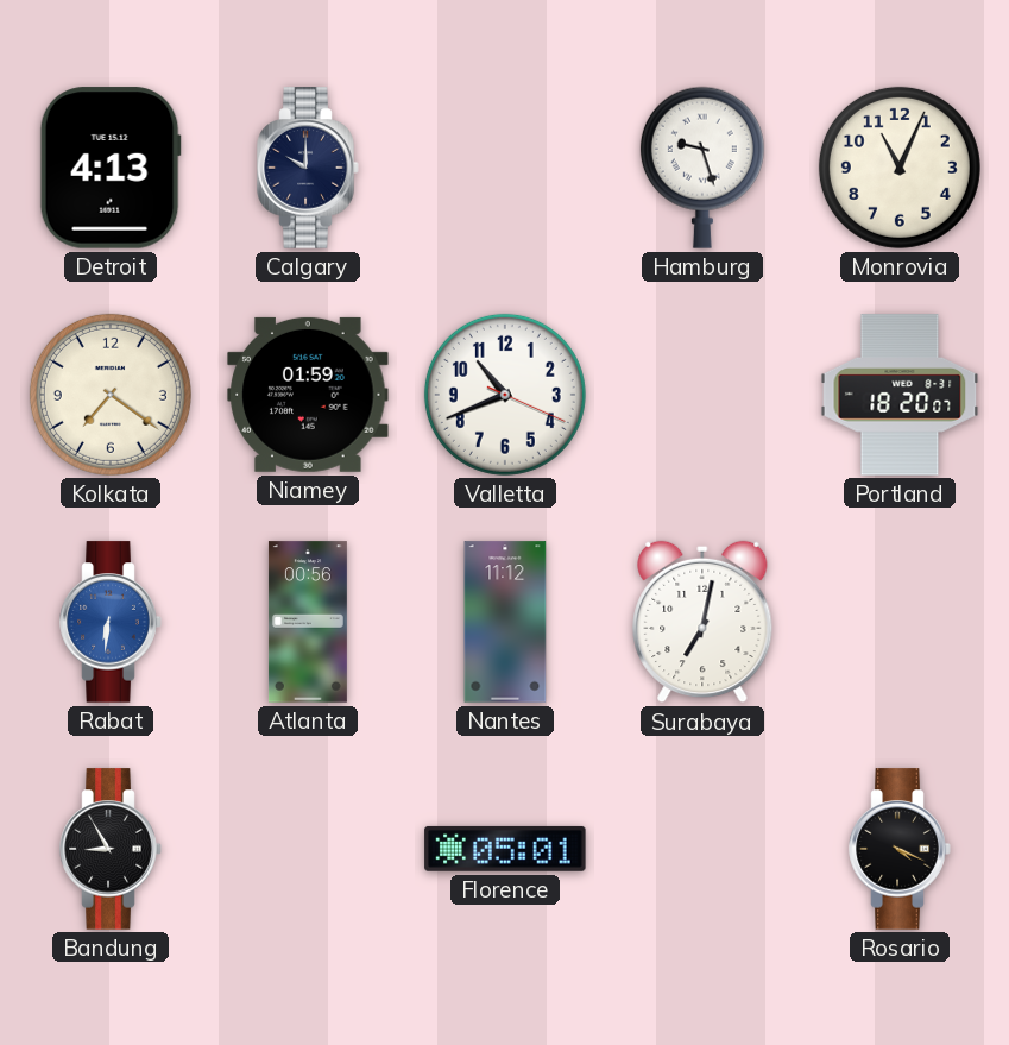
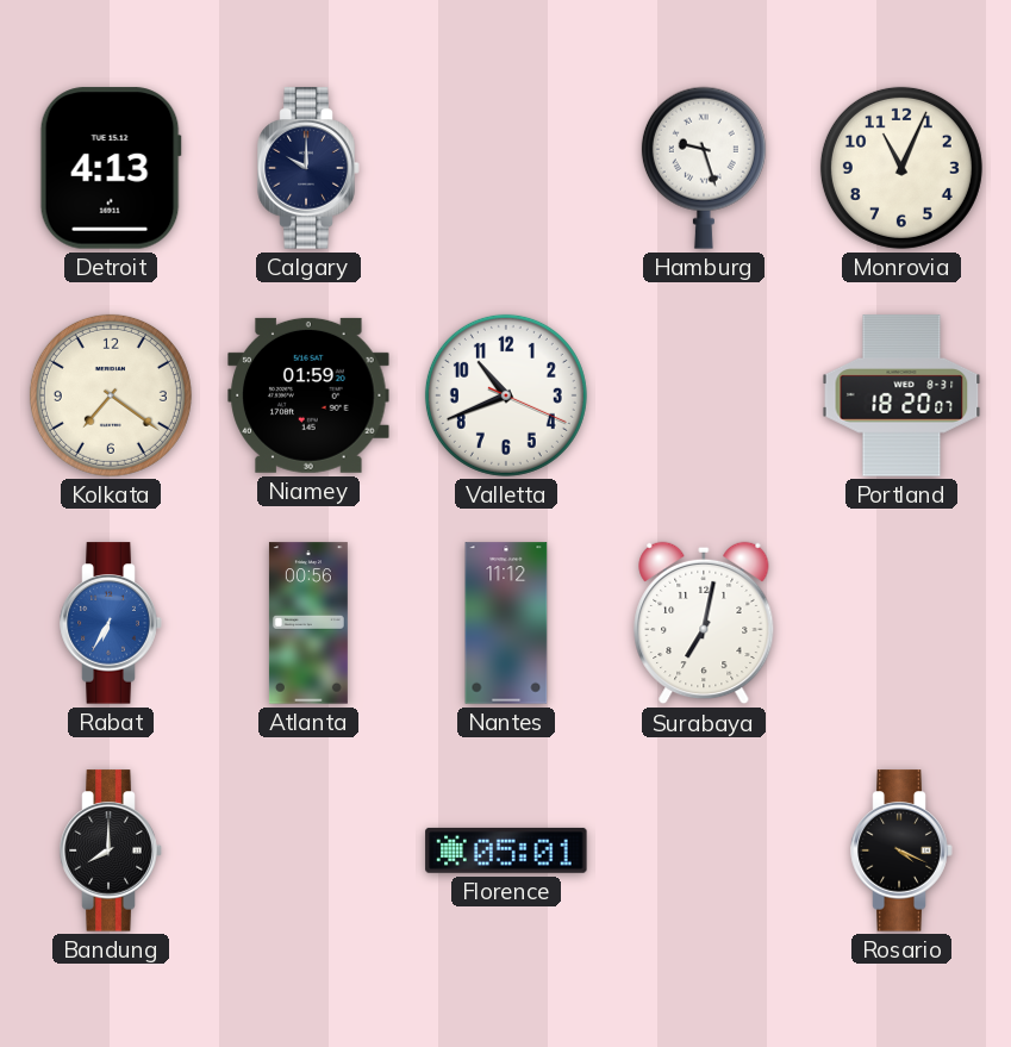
Rabat: 6:31 -> 6:35 (111, 623)
Bandung: 8:55 -> 8:00 (111, 850)
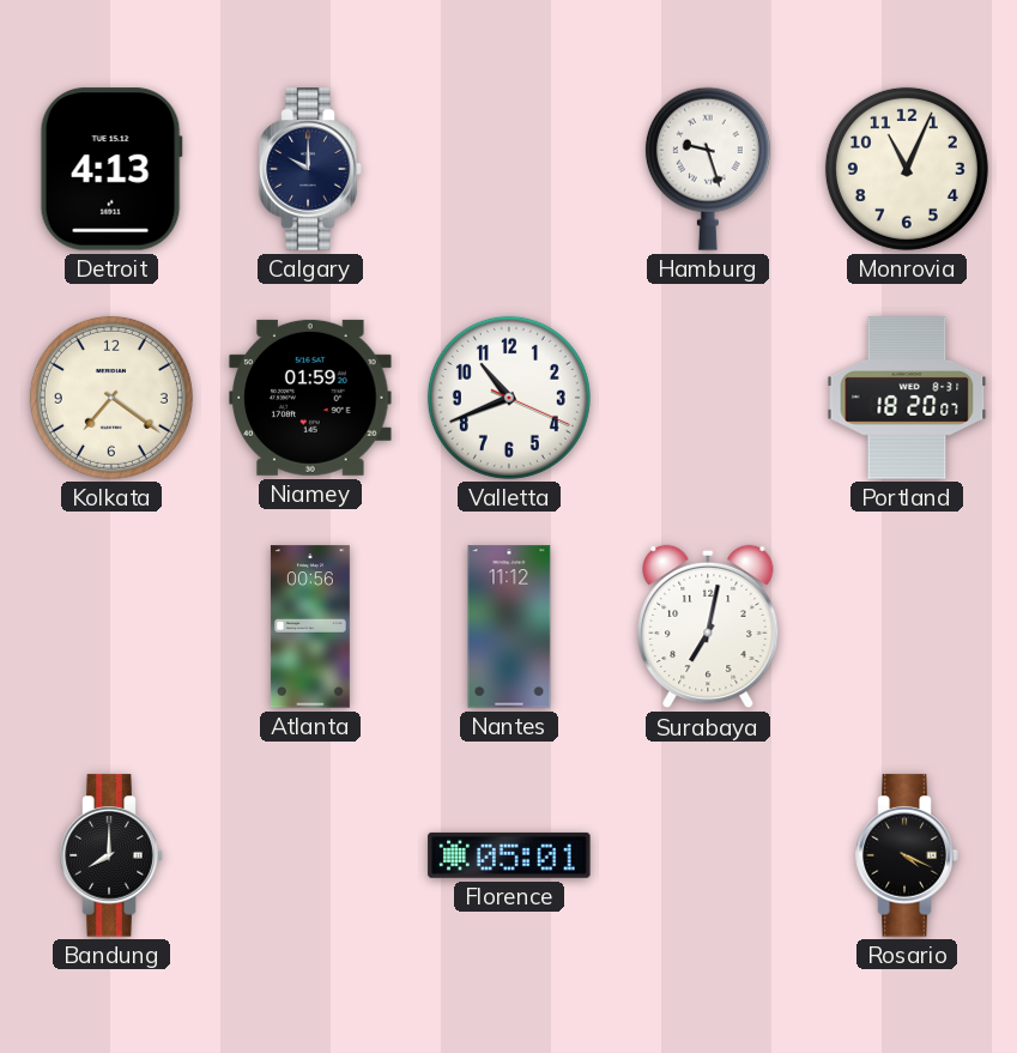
Rabat: 6:35 -> none (111, 623)
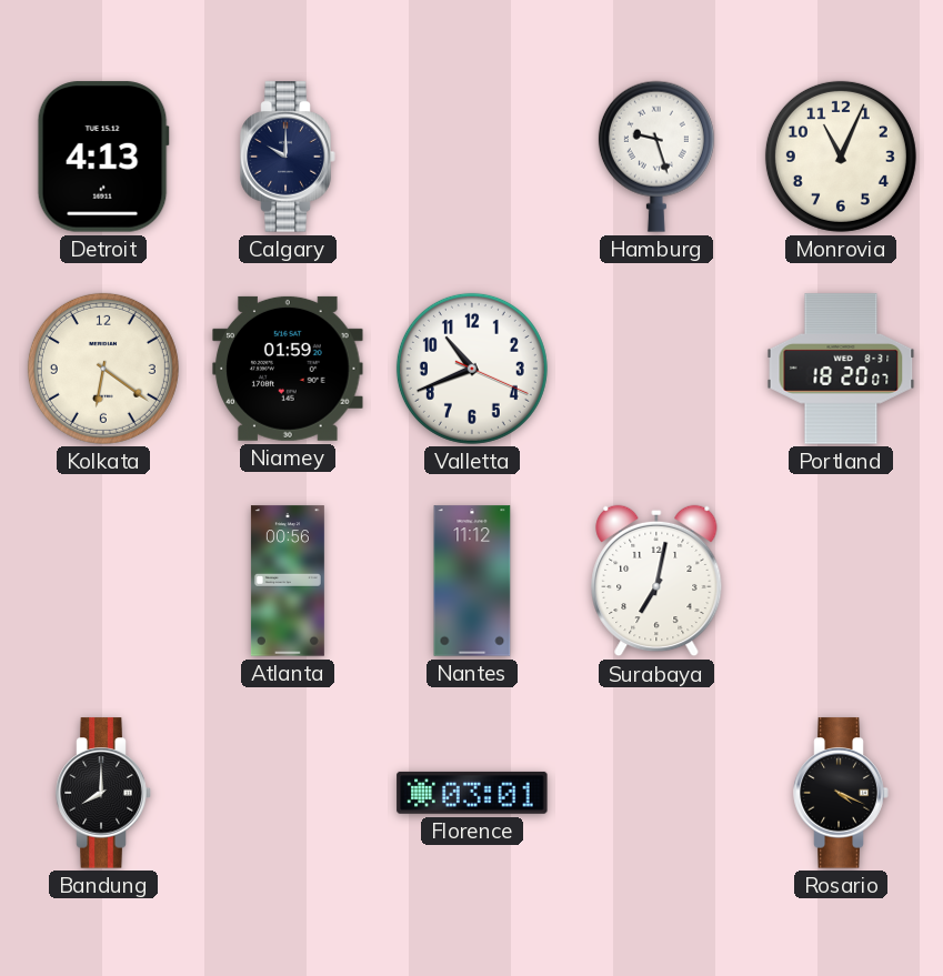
Kolkata: 7:21 -> 6:21 (103, 369)
Florence: 05:01 -> 03:01 (472, 793)
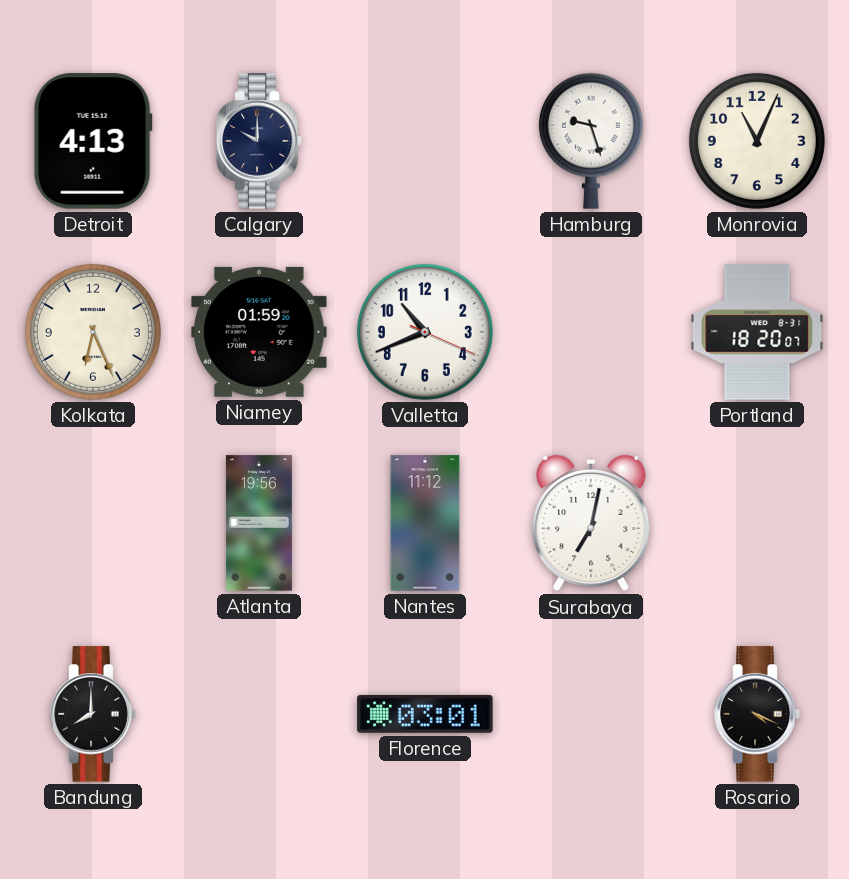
Kolkata: 6:21 -> 6:26 (93, 332)
Atlanta: 00:56 -> 19:56 (259, 523)
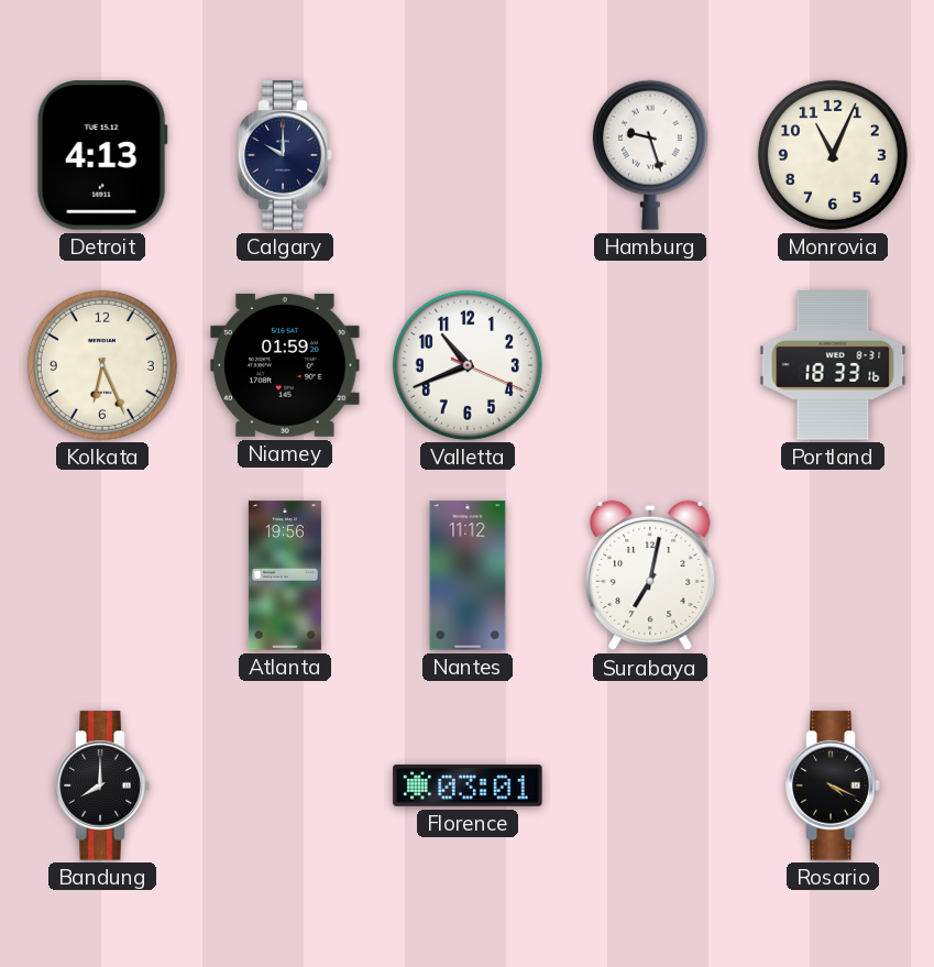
Portland: 18:20 -> 18:33 (833, 365)
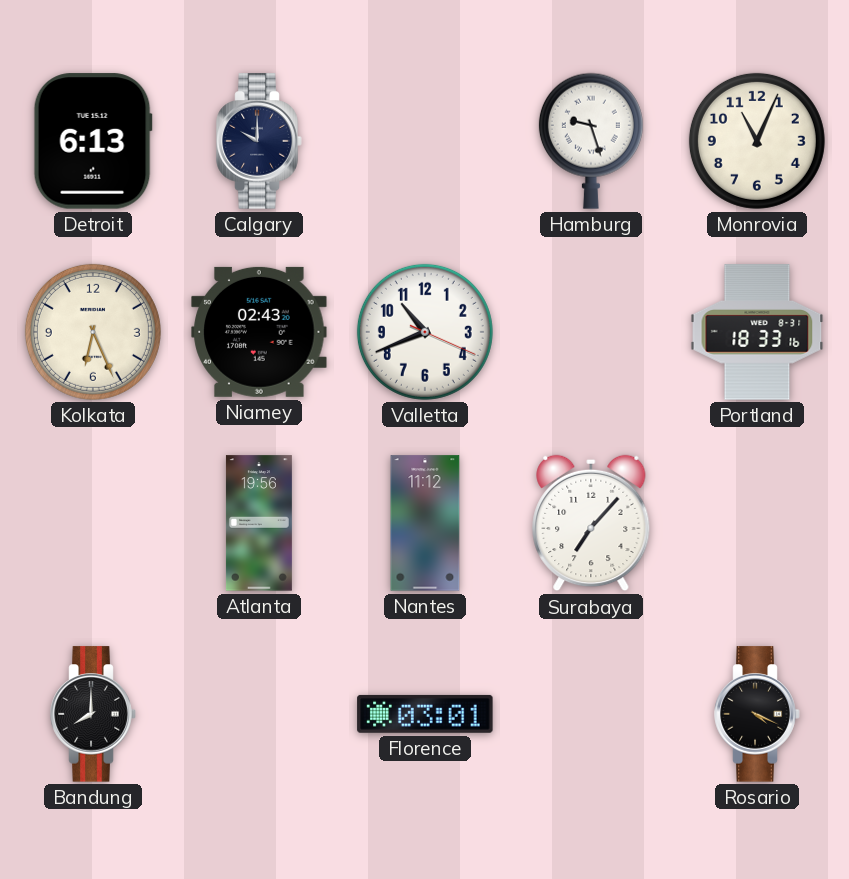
Detroit: 4:13 -> 6:13 (93, 141)
Niamey: 01:59 -> 02:43 (259, 332)
Surabaya: 7:02 -> 7:07 (591, 523)
